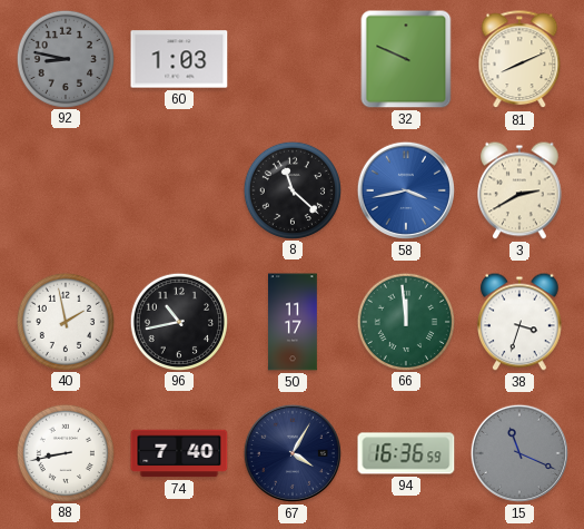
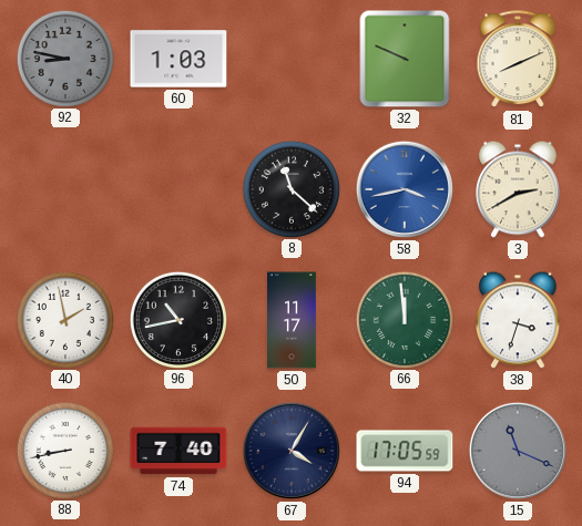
94: 16:36 -> 17:05 (405, 451)
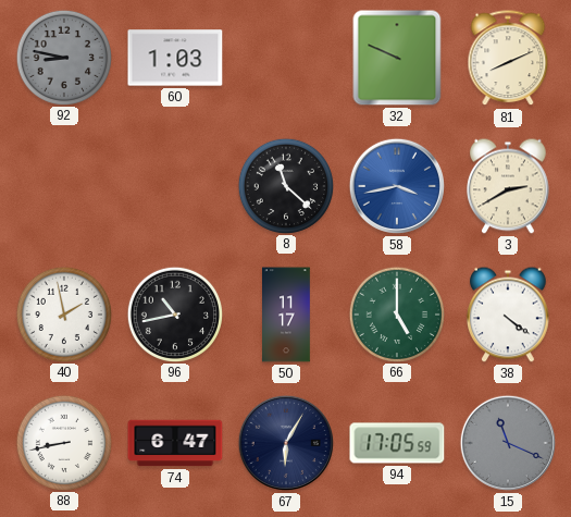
66: 11:59 -> 5:00 (396, 313)
38: 3:33 -> 4:21 (508, 315)
74: 7:40 -> 6:47 (175, 443)
67: 4:05 -> 6:05 (286, 443)
